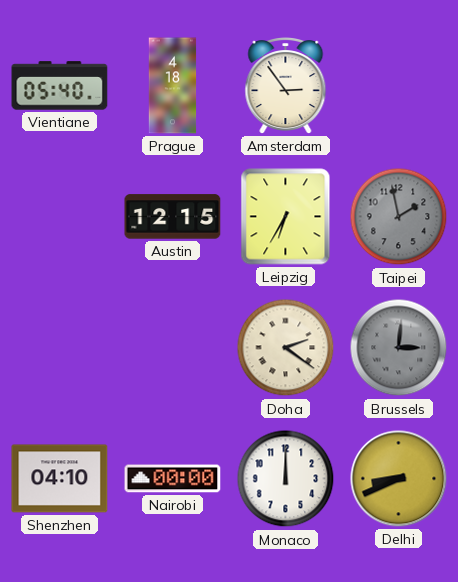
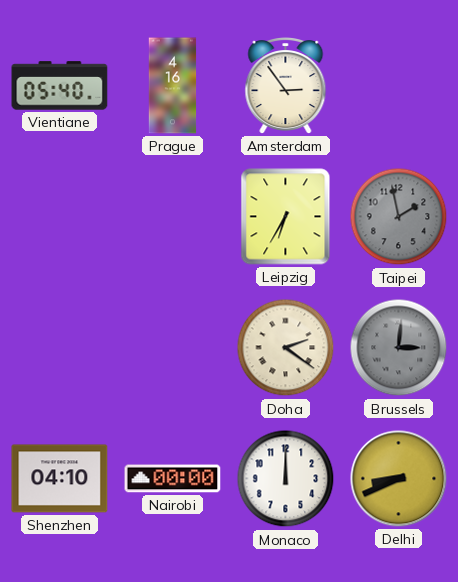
Prague: 4:18 -> 4:16 (173, 86)
Austin: 12:15 -> none (173, 217)
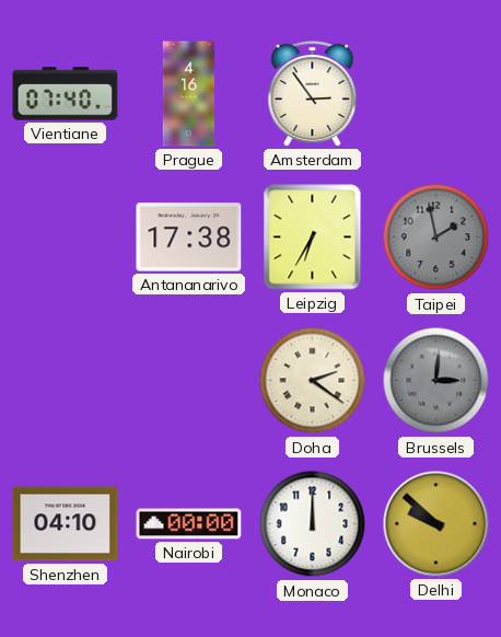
Vientiane: 05:40 -> 07:40 (66, 94)
Antananarivo: none -> 17:38 (189, 238)
Delhi: 8:41 -> 9:52 (436, 524)
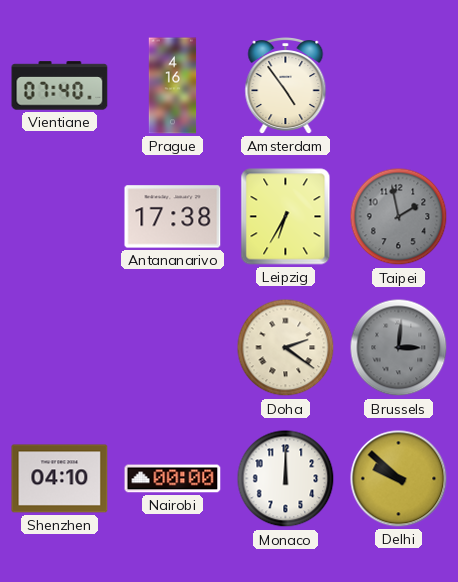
Amsterdam: 2:54 -> 4:54 (286, 86)
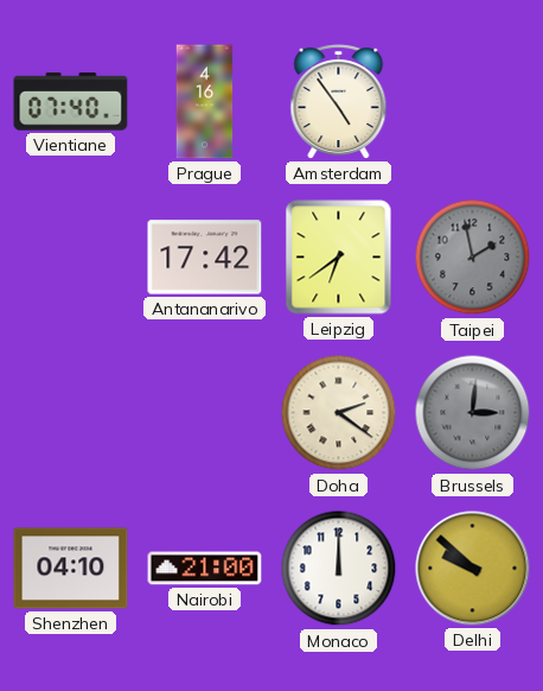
Antananarivo: 17:38 -> 17:42 (205, 258)
Leipzig: 6:35 -> 6:39 (339, 258)
Nairobi: 00:00 -> 21:00 (205, 569)
